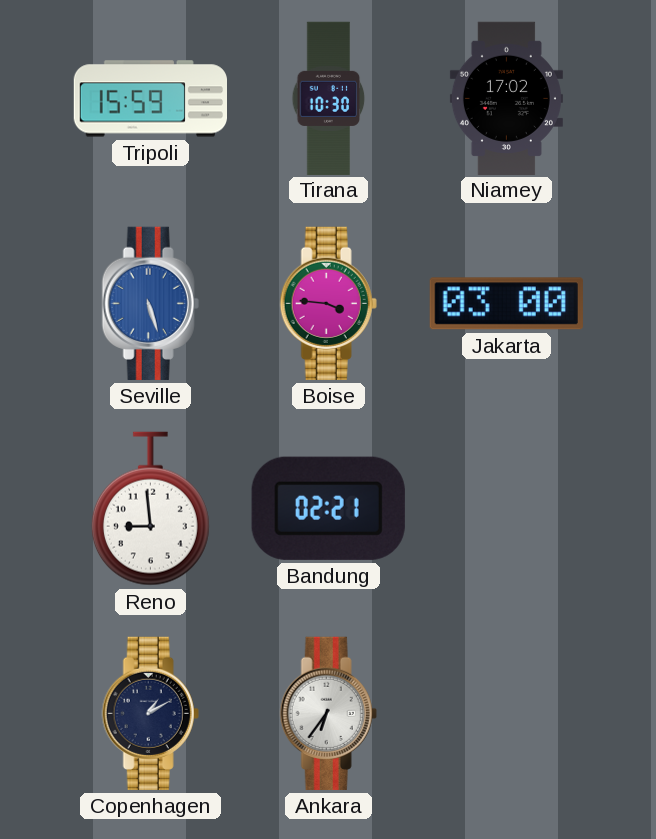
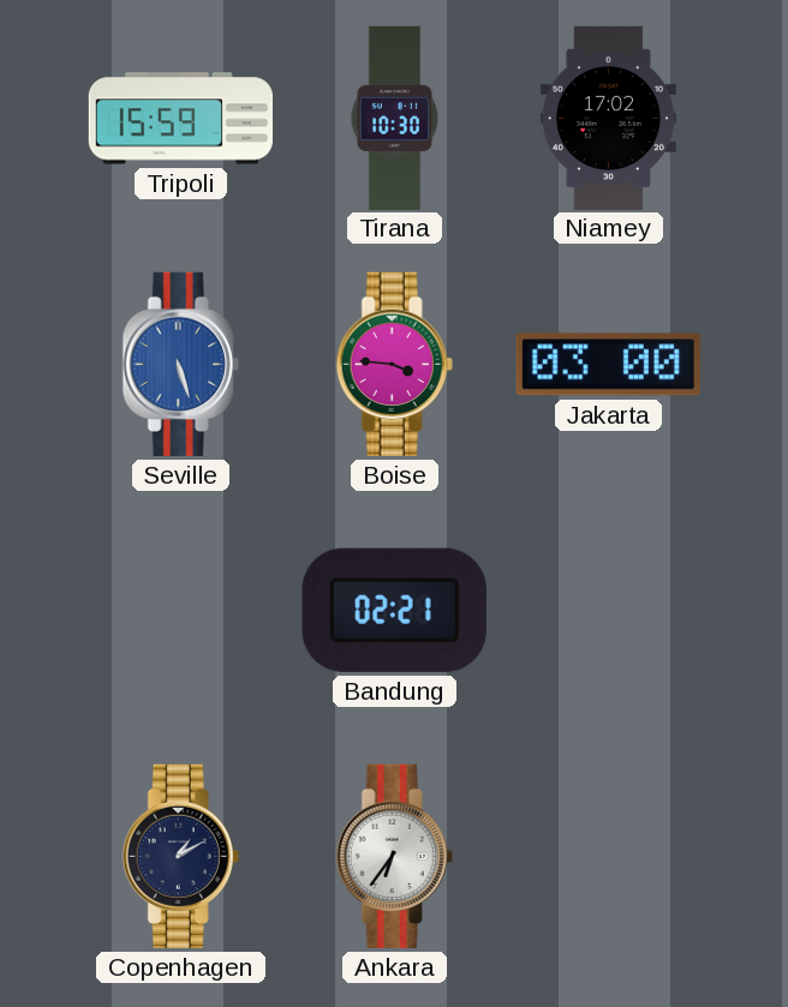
Reno: 8:59 -> none (150, 509)
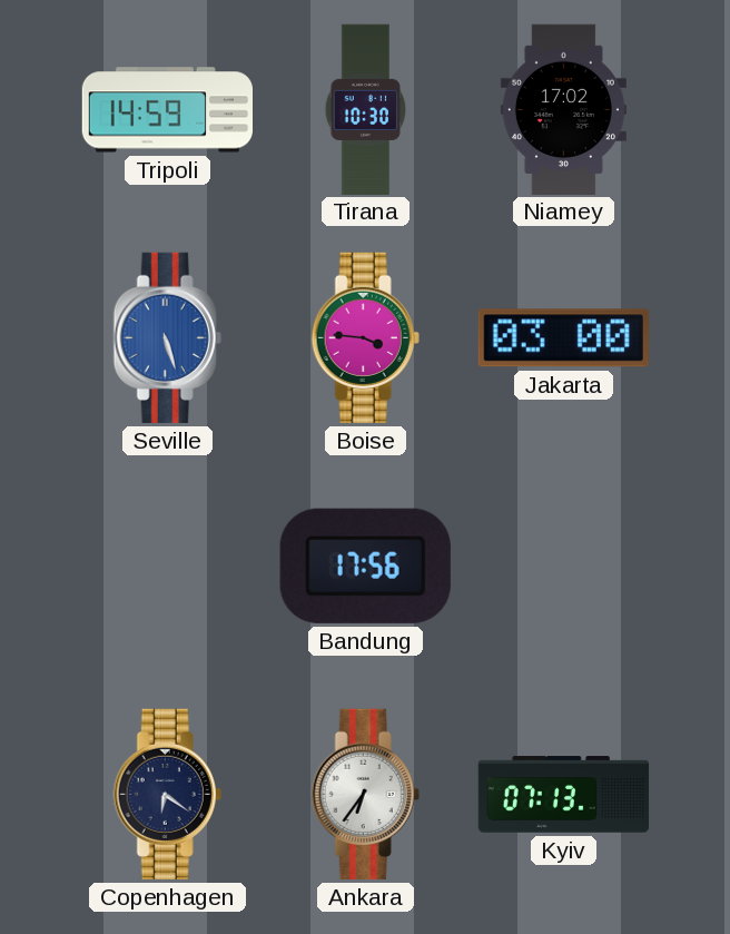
Tripoli: 15:59 -> 14:59 (167, 110)
Bandung: 02:21 -> 17:56 (365, 566)
Copenhagen: 1:10 -> 6:21 (167, 794)
Kyiv: none -> 07:13 (564, 795)
